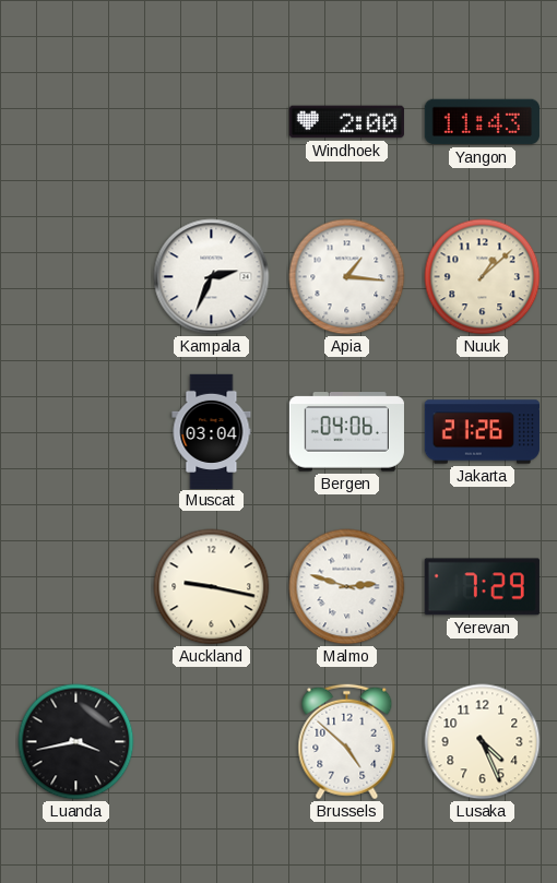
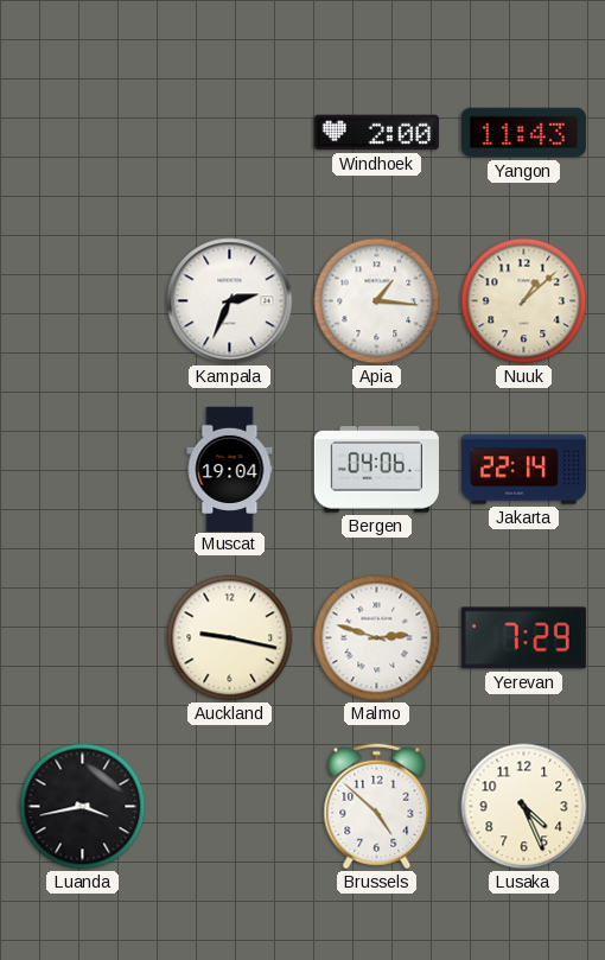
Muscat: 03:04 -> 19:04 (230, 469)
Jakarta: 21:26 -> 22:14 (523, 470)
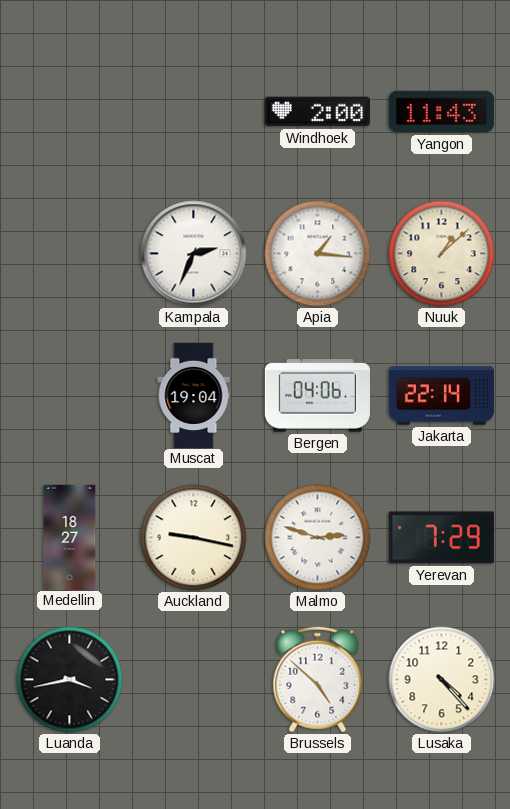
Medellin: none -> 18:27 (70, 537)
Lusaka: 4:26 -> 4:23 (442, 680)
